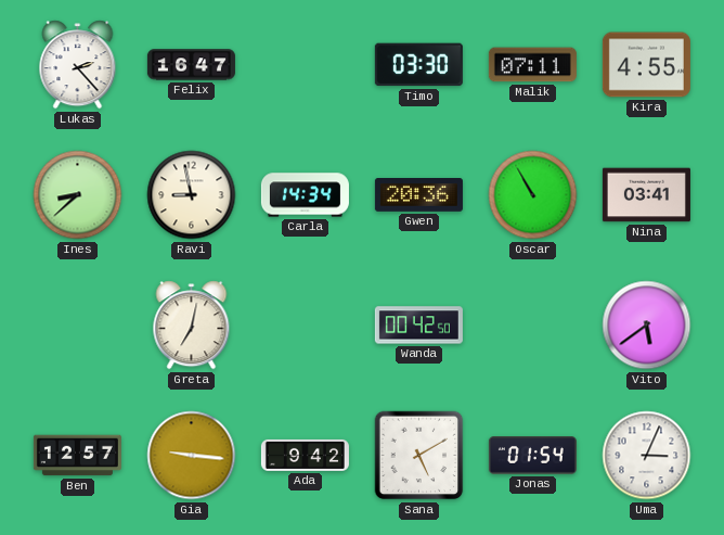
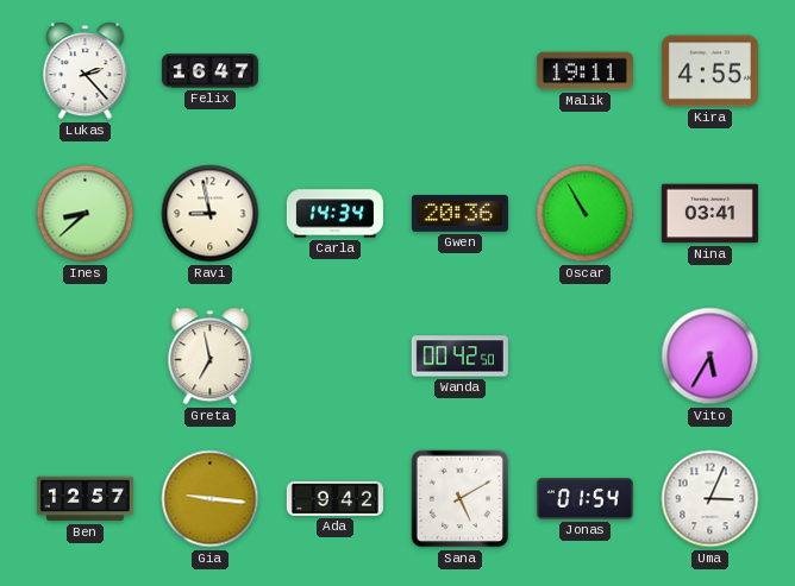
Timo: 03:30 -> none (418, 65)
Malik: 07:11 -> 19:11 (584, 71)
Greta: 7:02 -> 6:58 (211, 357)
Vito: 5:39 -> 5:35 (711, 357)
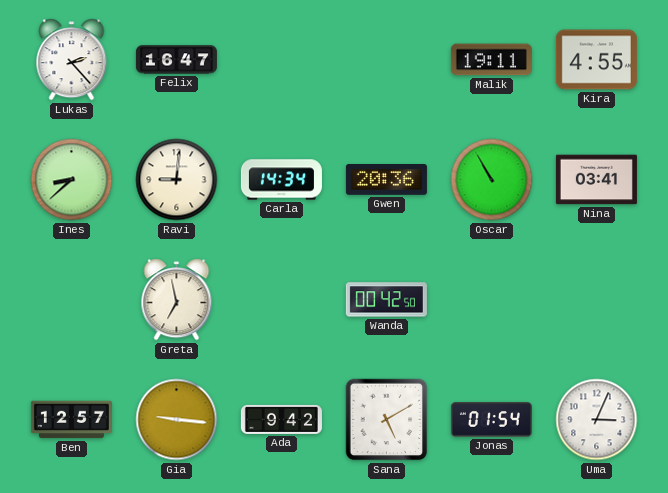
Ravi: 8:58 -> 9:01 (177, 180)
Vito: 5:35 -> none (711, 357)
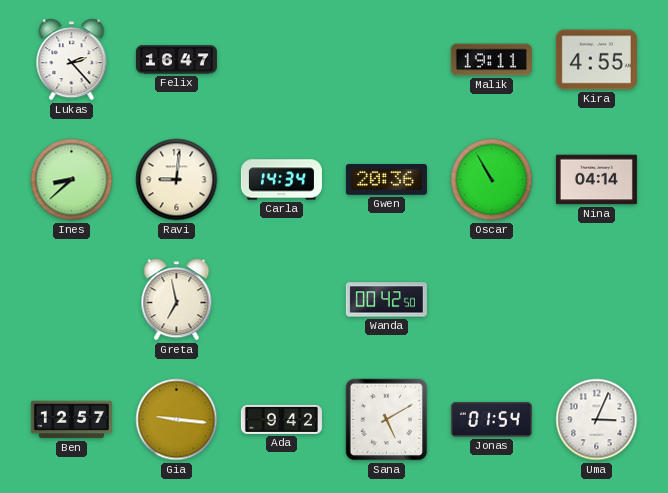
Nina: 03:41 -> 04:14 (596, 180)
